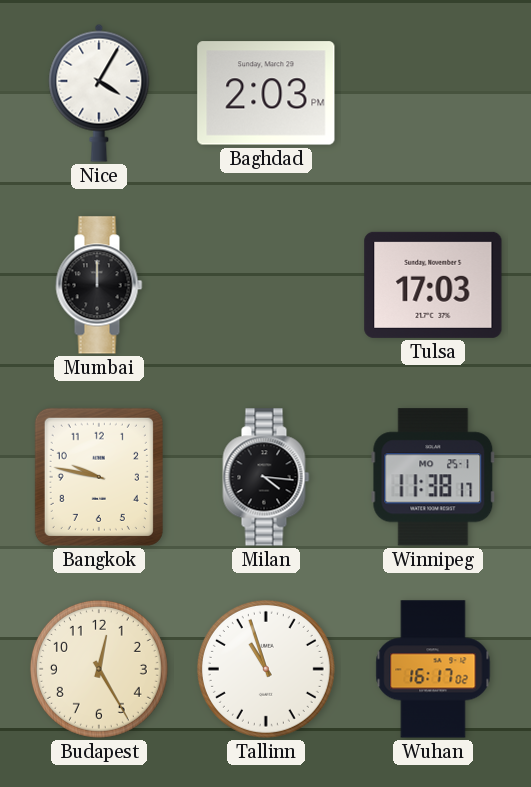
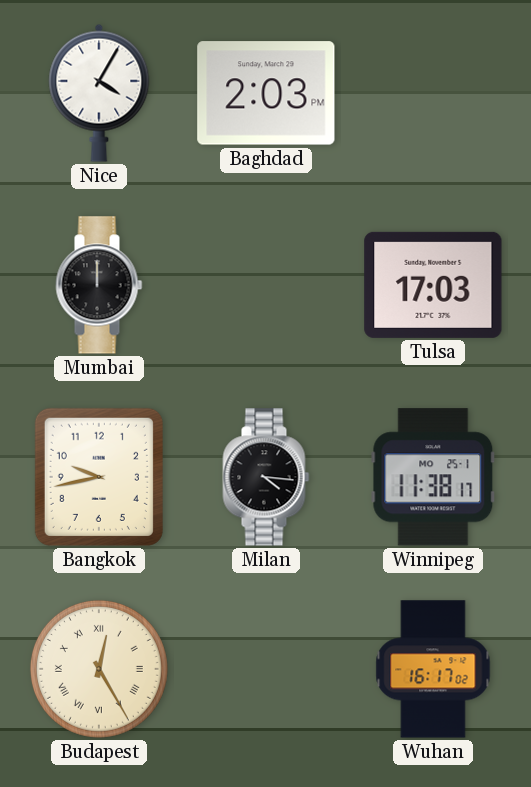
Bangkok: 9:47 -> 9:43 (99, 477)
Budapest numerals: Arabic -> Roman (99, 669)
Tallinn: 10:57 -> none (266, 669)
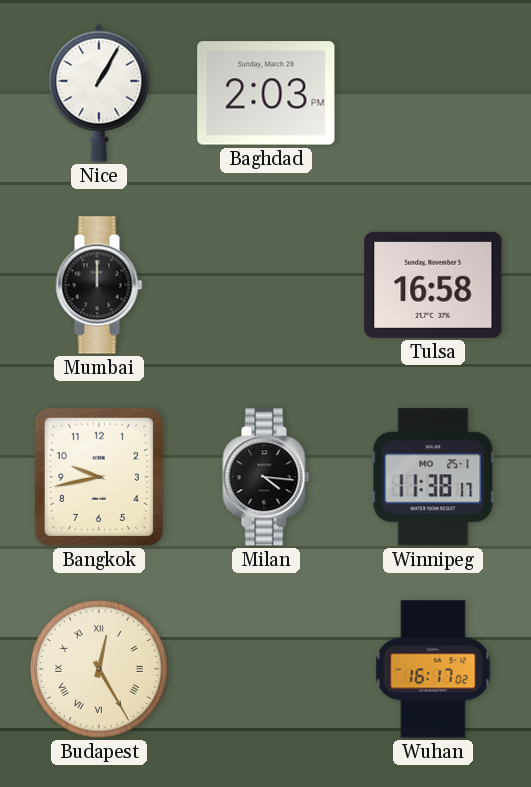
Nice: 4:05 -> 1:05 (99, 93)
Tulsa: 17:03 -> 16:58 (433, 285)
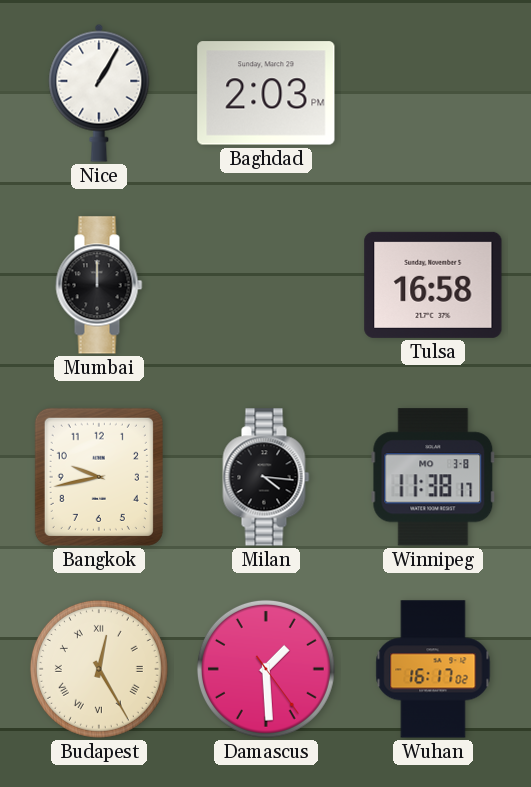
Winnipeg date: MO 25-1 -> MO 3-8 (433, 477)
Damascus: none -> 1:29 (266, 669)
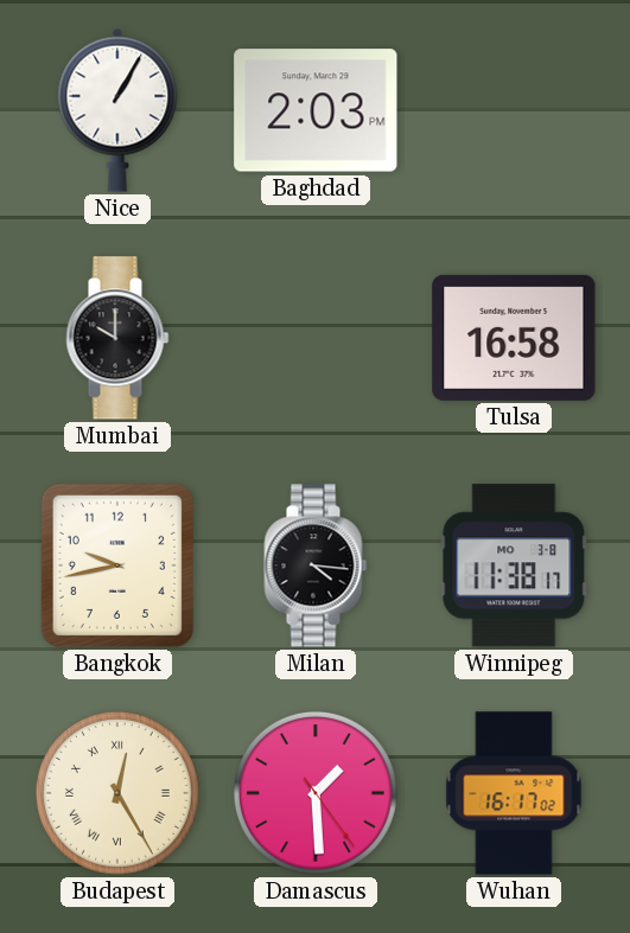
Mumbai: 12:00 -> 10:00 (117, 338)
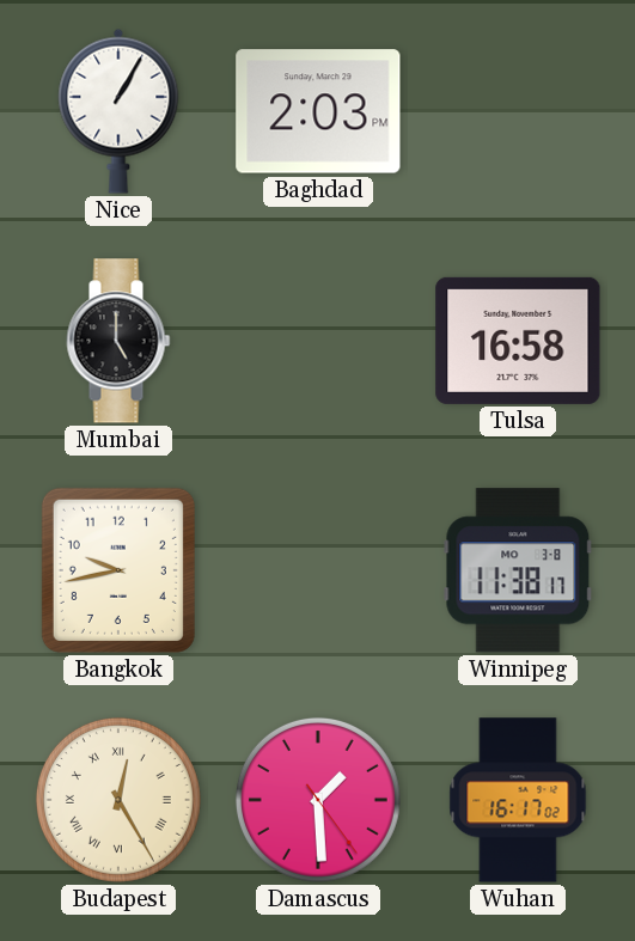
Mumbai: 10:00 -> 5:00 (118, 341)
Milan: 4:16 -> none (316, 565)
